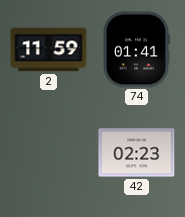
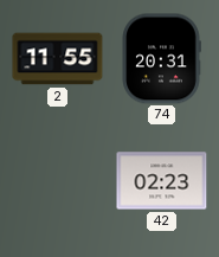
2: 11:59 -> 11:55 (58, 59)
74: 01:41 -> 20:31 (161, 59)
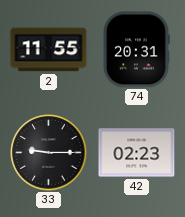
33: none -> 9:15 (49, 153)
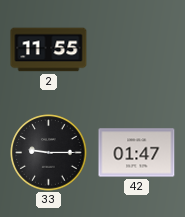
74: 20:31 -> none (136, 50)
42: 02:23 -> 01:47 (137, 153)
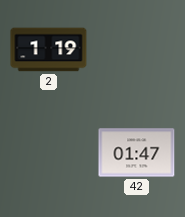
2: 11:55 -> 1:19 (49, 50)
33: 9:15 -> none (49, 153)
